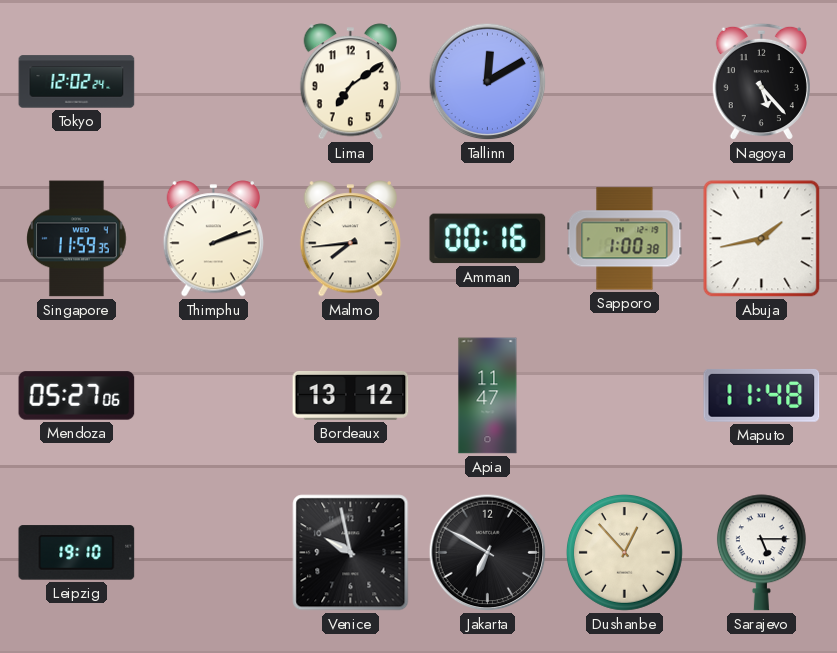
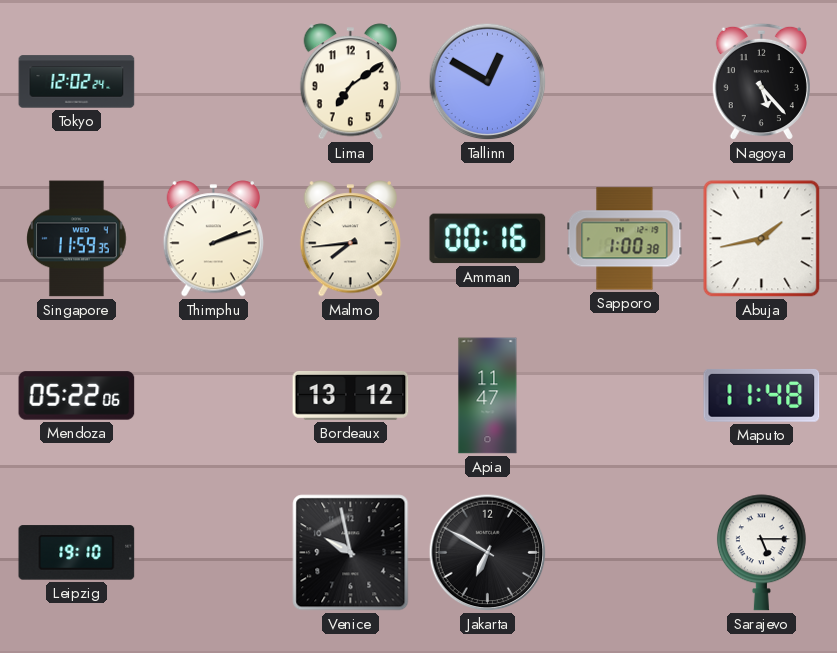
Tallinn: 12:10 -> 12:50 (488, 82)
Mendoza: 05:27 -> 05:22 (77, 396)
Dushanbe: 12:53 -> none (624, 552)
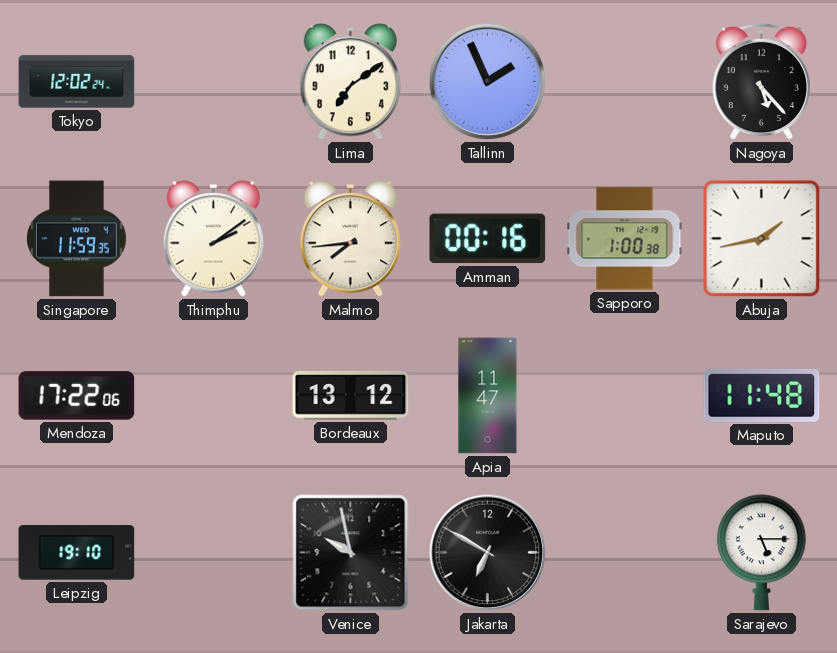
Tallinn: 12:50 -> 1:56 (488, 82)
Thimphu: 2:12 -> 2:09 (213, 239)
Mendoza: 05:22 -> 17:22 (77, 396)
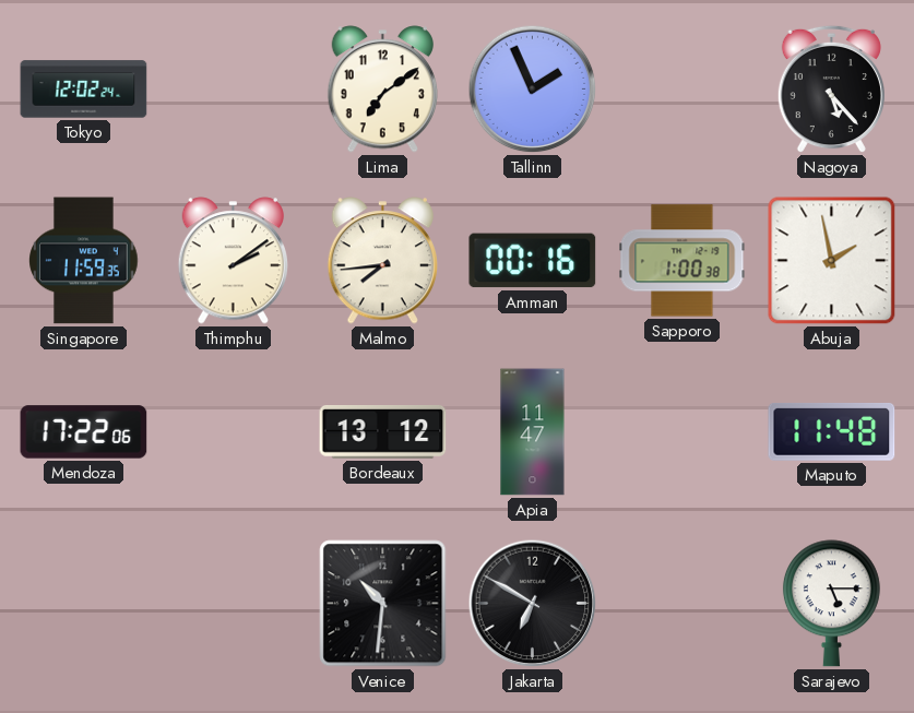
Abuja: 1:43 -> 1:58 (832, 261)
Leipzig: 19:10 -> none (77, 553)
Venice: 9:58 -> 10:31 (383, 604)
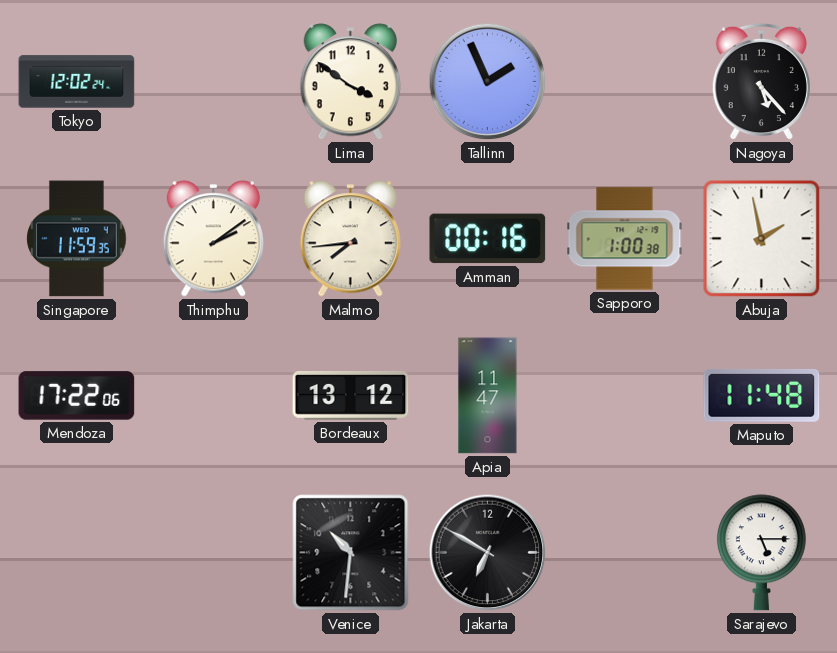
Lima: 7:09 -> 3:51 (350, 82)
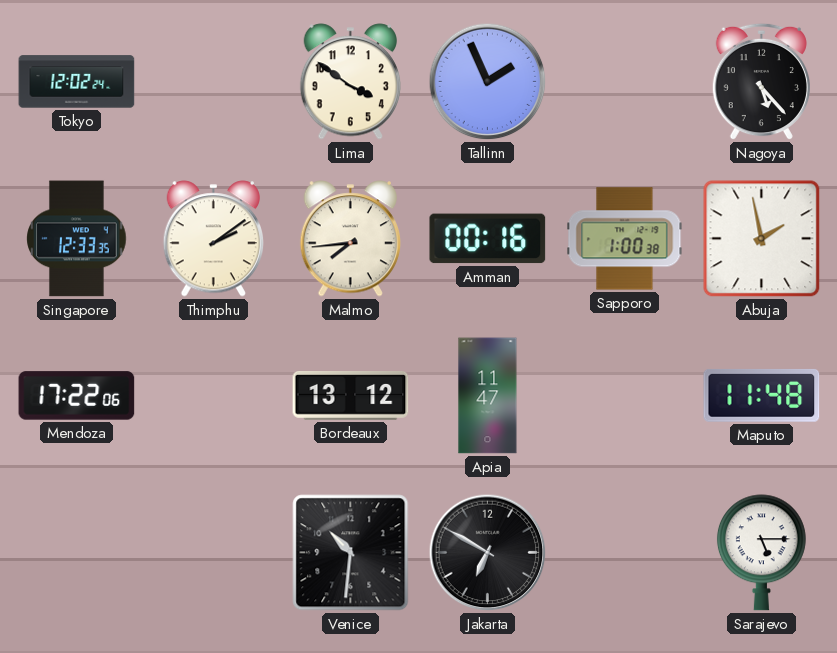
Singapore: 11:59 -> 12:33 (77, 239)
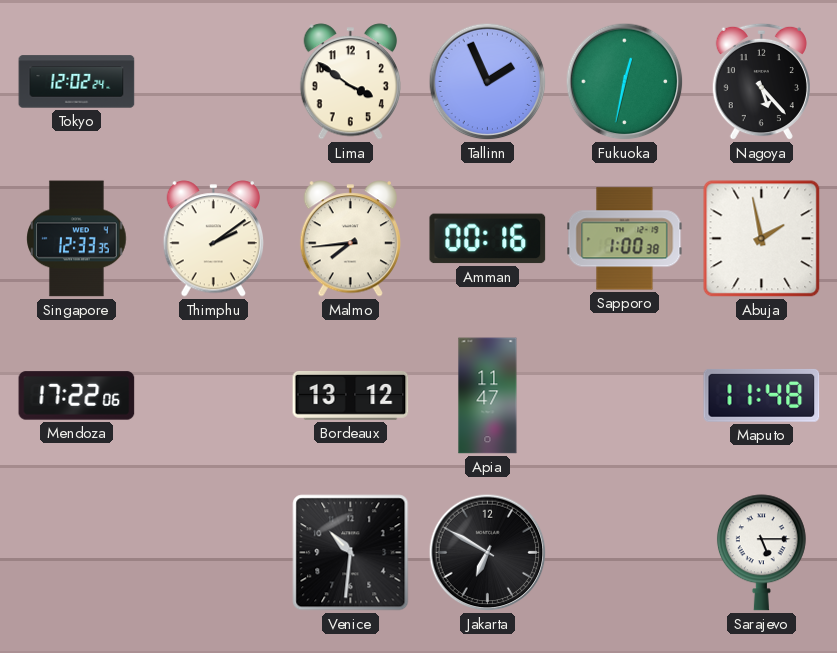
Fukuoka: none -> 12:32 (625, 82)
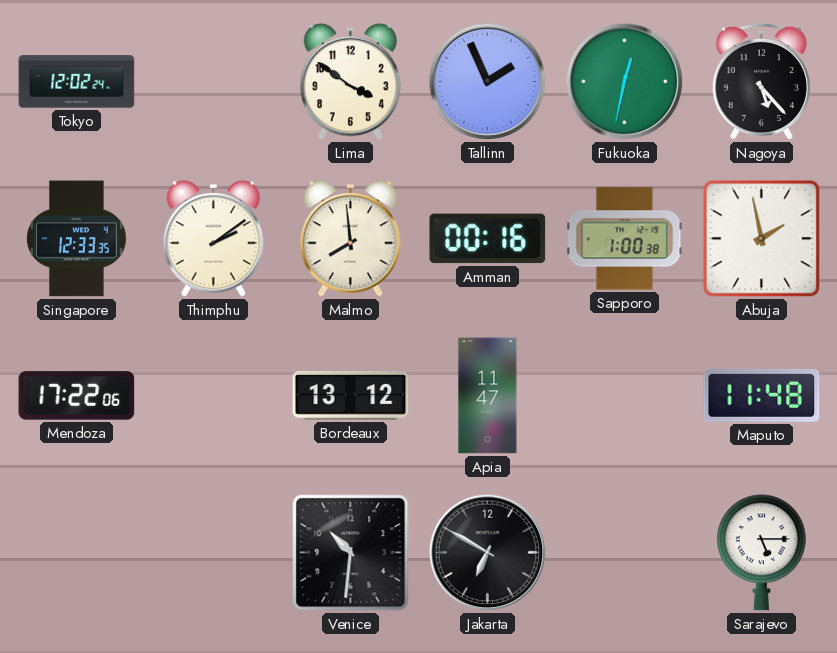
Malmo: 7:44 -> 7:59 (350, 239)
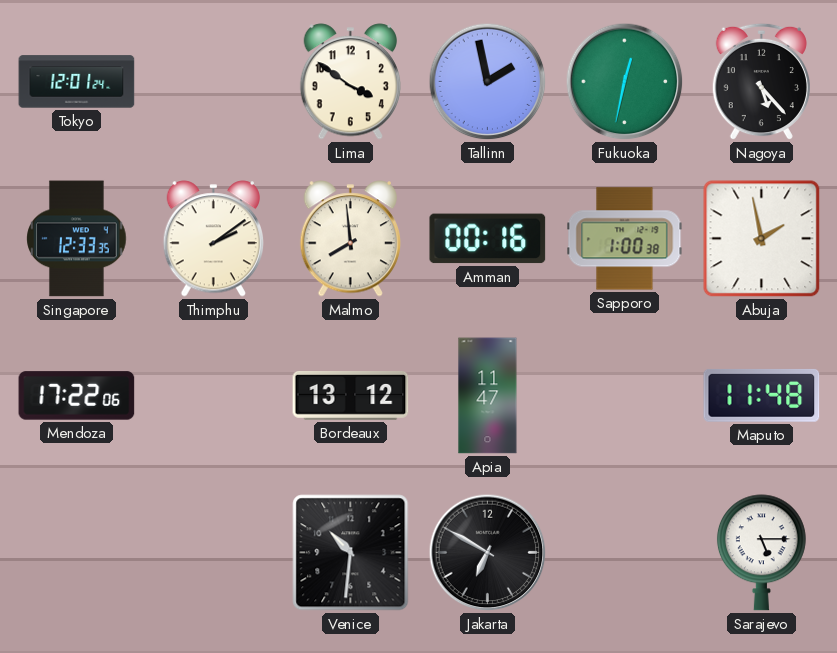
Tokyo: 12:02 -> 12:01 (77, 82)
Tallinn: 1:56 -> 1:58 (488, 82)
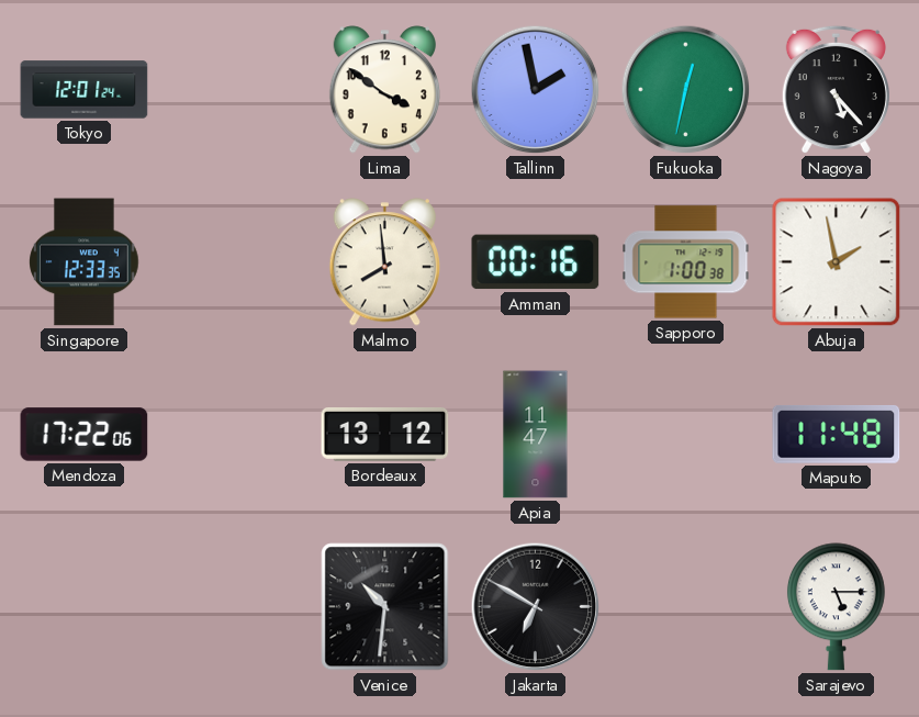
Thimphu: 2:09 -> none (213, 239)
